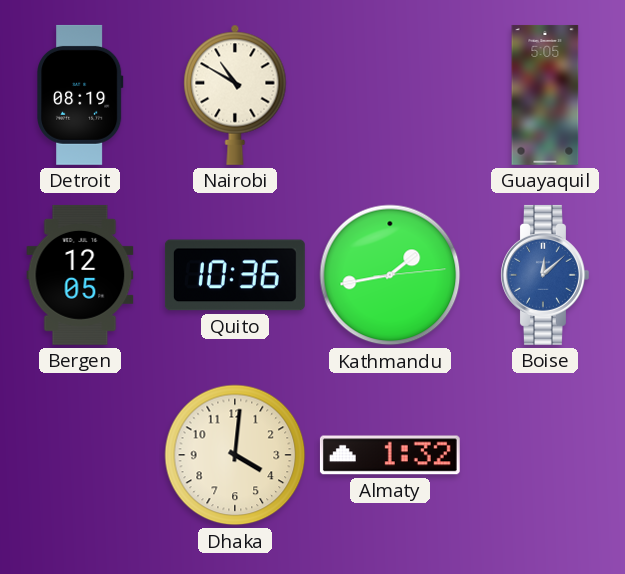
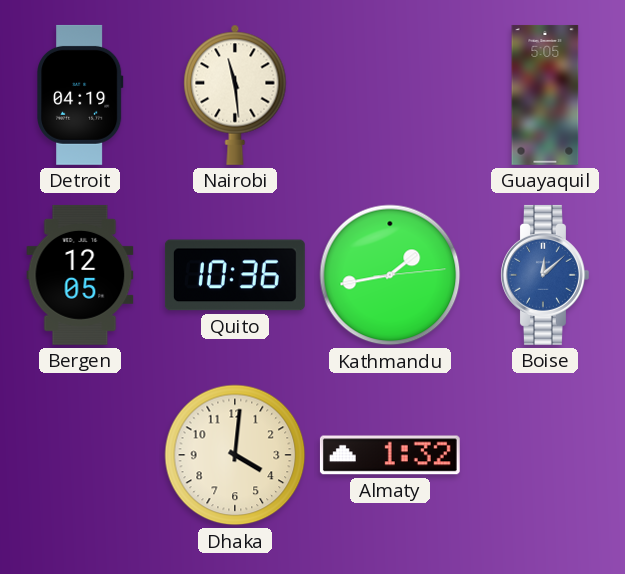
Detroit: 08:19 -> 04:19 (80, 95)
Nairobi: 10:50 -> 11:29 (235, 95)
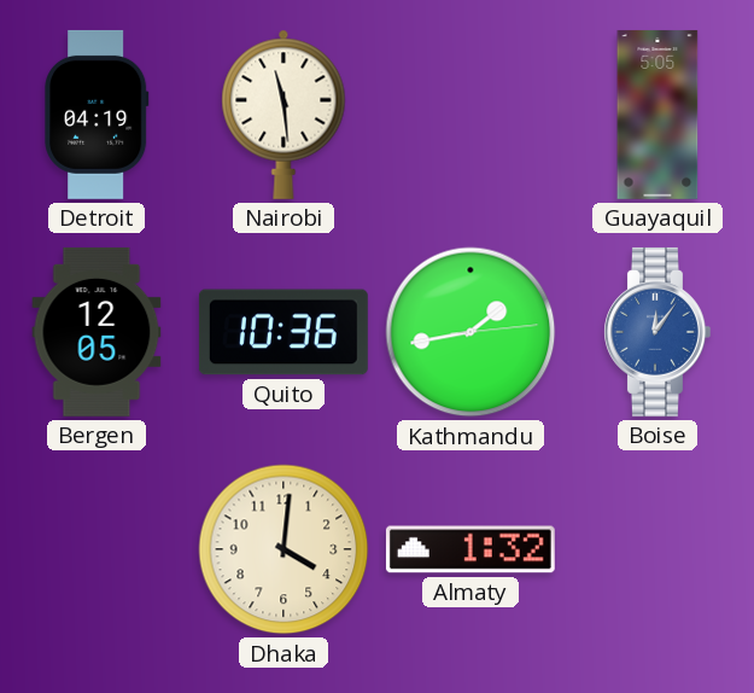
Boise: 12:08 -> 12:06 (657, 332)
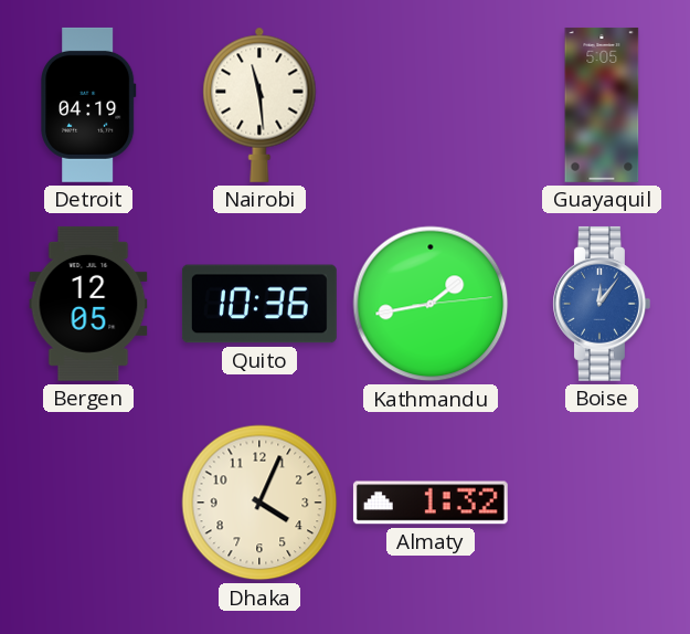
Dhaka: 4:01 -> 4:04 (259, 503)
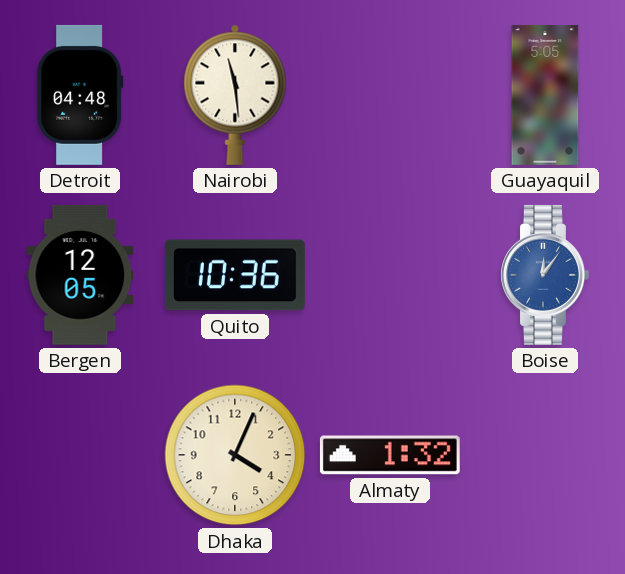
Detroit: 04:19 -> 04:48 (80, 95)
Kathmandu: 1:43 -> none (431, 304)
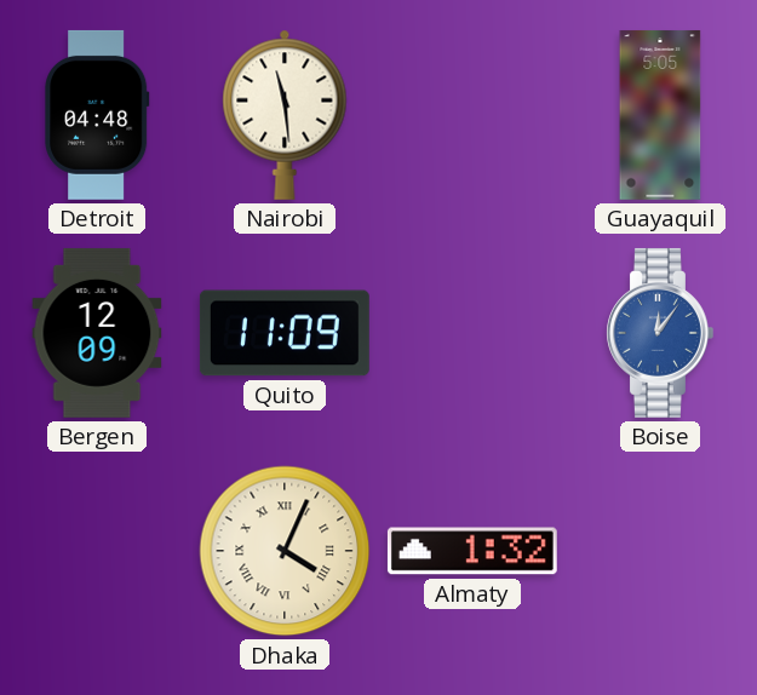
Bergen: 12:05 -> 12:09 (97, 333)
Quito: 10:36 -> 11:09 (285, 333)
Dhaka numerals: Arabic -> Roman (285, 551)
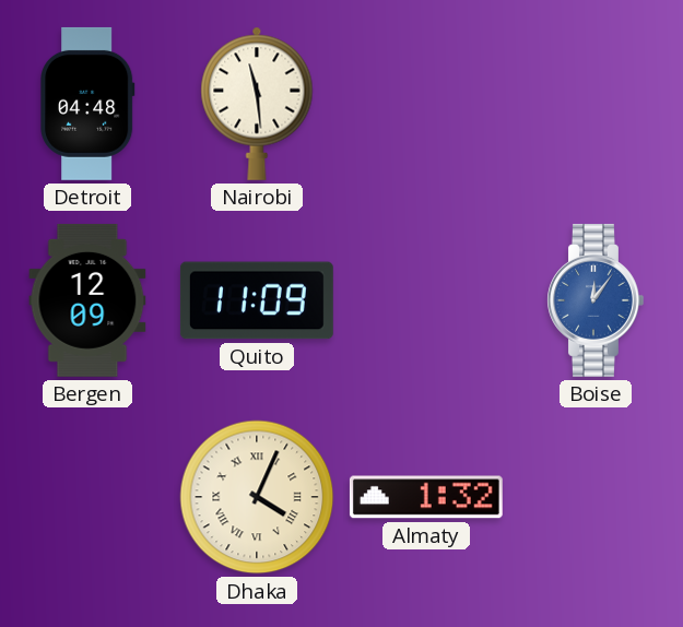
Guayaquil: 5:05 -> none (660, 115)
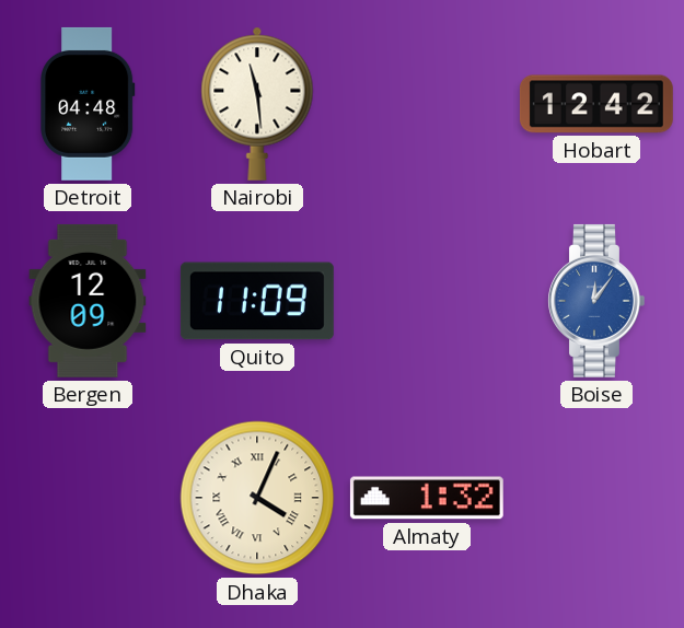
Hobart: none -> 12:42 (596, 104)
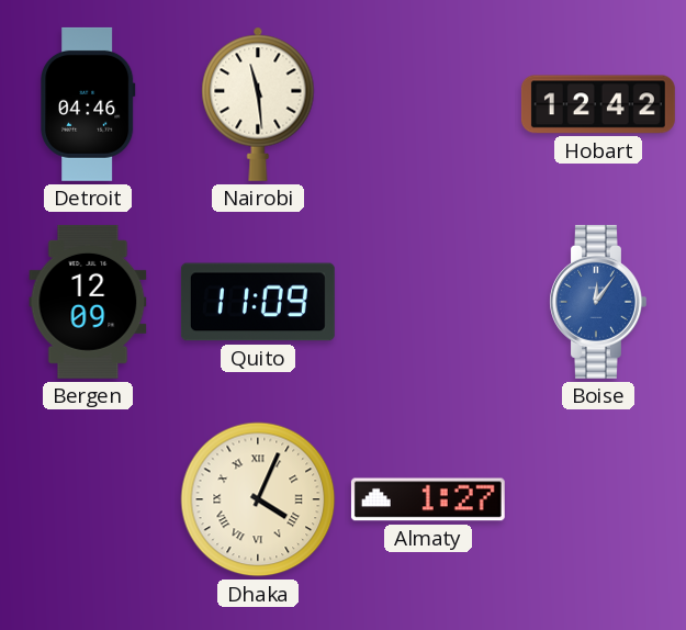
Detroit: 04:48 -> 04:46 (88, 104)
Almaty: 1:32 -> 1:27 (428, 499)
